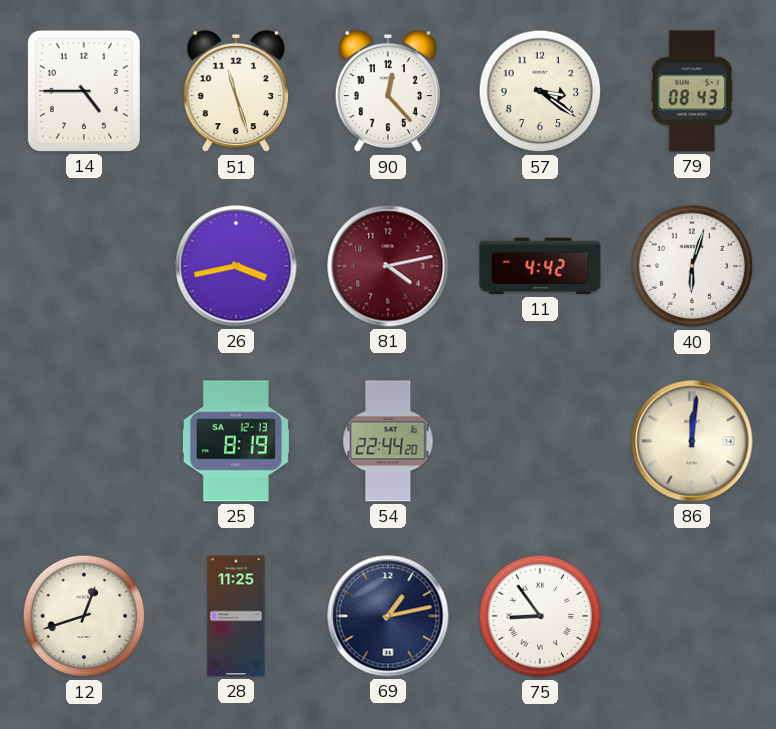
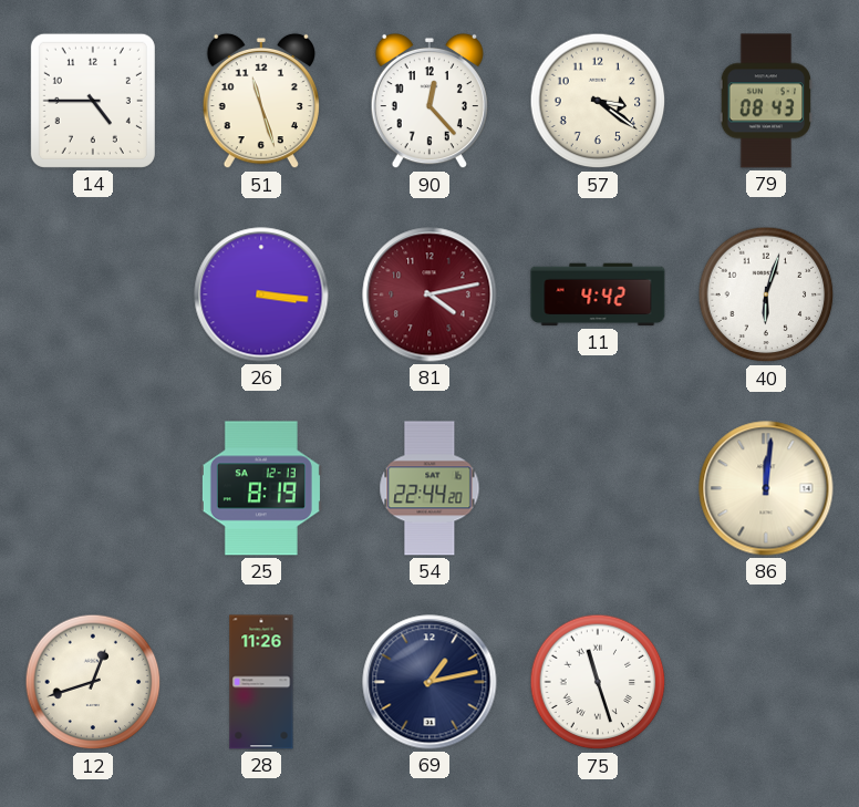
26: 3:43 -> 3:16 (261, 294)
28: 11:25 -> 11:26 (261, 682)
75: 8:54 -> 11:27 (598, 682)
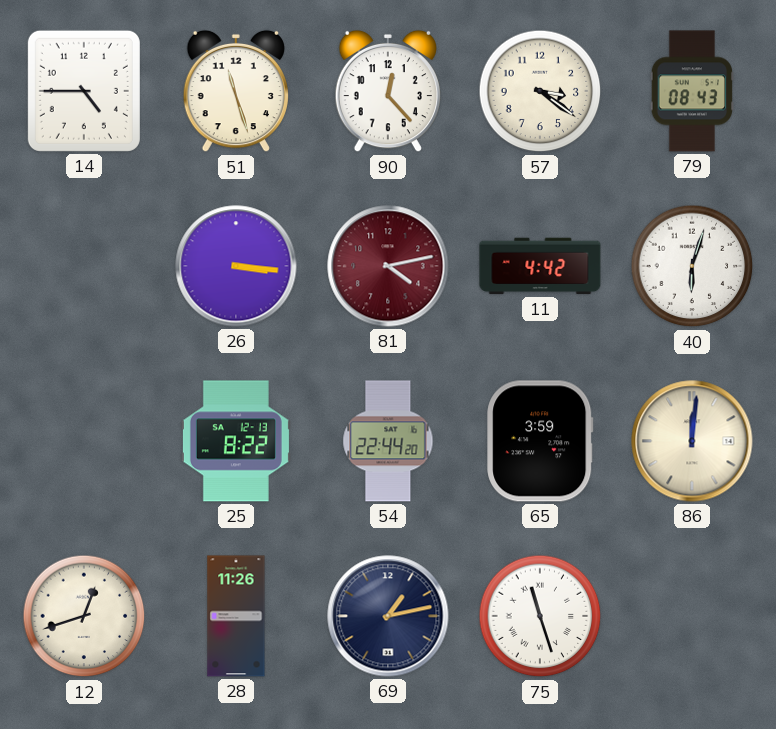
25: 8:19 -> 8:22 (236, 441)
65: none -> 3:59 (540, 441)
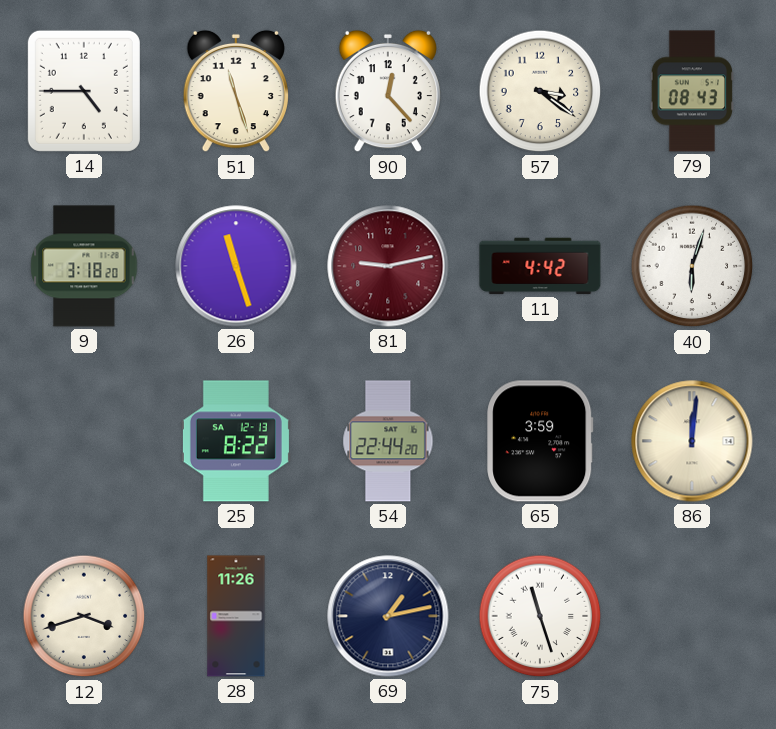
9: none -> 3:18 (84, 266)
26: 3:16 -> 11:27 (236, 266)
81: 4:13 -> 9:13 (388, 266)
12: 12:42 -> 3:42 (84, 616)
